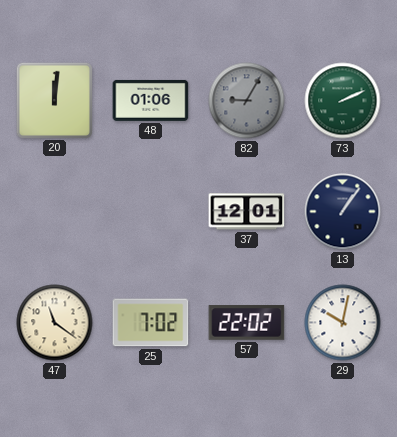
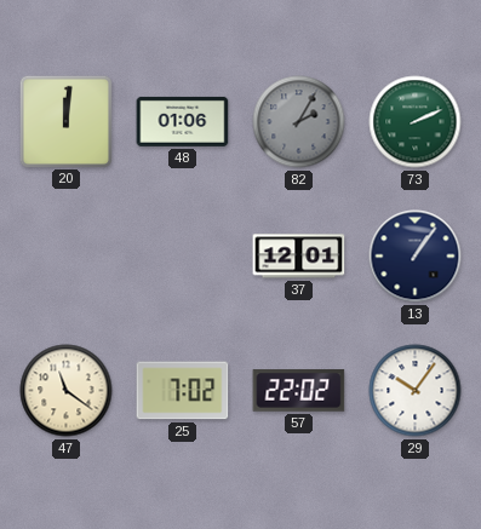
82: 9:05 -> 2:05 (299, 122)
29: 10:02 -> 10:06 (416, 391)
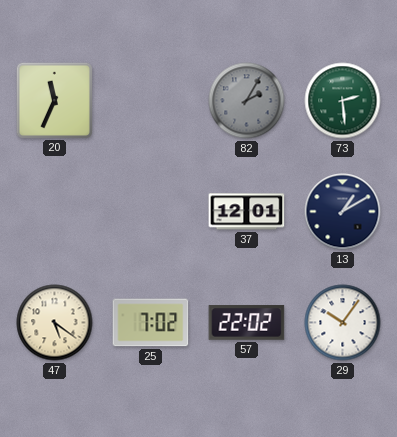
20: 12:01 -> 11:34 (54, 100)
48: 01:06 -> none (183, 121)
73: 2:11 -> 2:29 (343, 101)
13: 1:06 -> 1:10 (343, 212)
47: 11:21 -> 5:21 (55, 323)
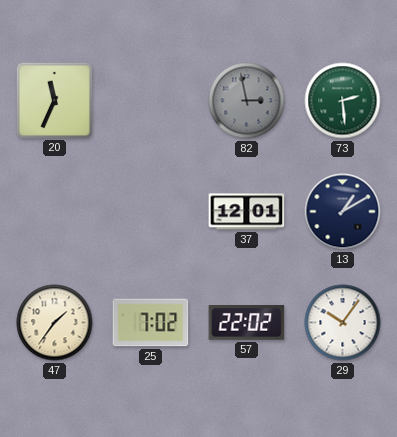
82: 2:05 -> 2:58 (247, 101)
47: 5:21 -> 1:36 (55, 323)
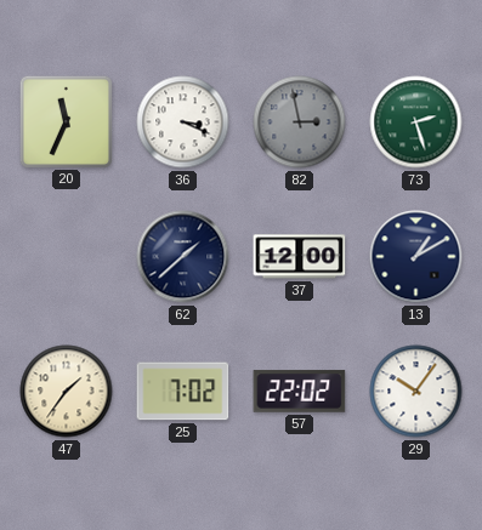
36: none -> 3:19 (183, 122)
73: 2:29 -> 2:27 (416, 122)
62: none -> 1:38 (183, 257)
37: 12:01 -> 12:00 (300, 257)
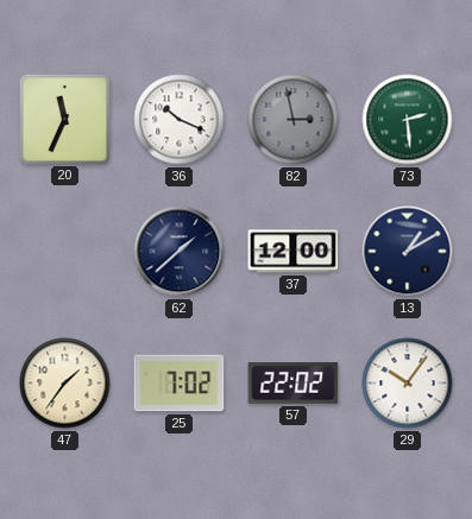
36: 3:19 -> 10:19 (180, 120)
73: 2:27 -> 2:29 (408, 120)
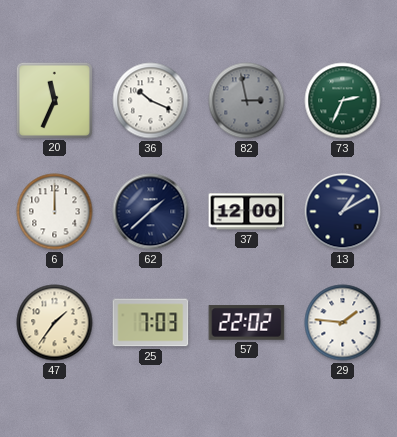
73: 2:29 -> 2:34 (343, 101)
6: none -> 12:00 (55, 212)
25: 7:02 -> 7:03 (151, 323)
29: 10:06 -> 1:46 (343, 323)
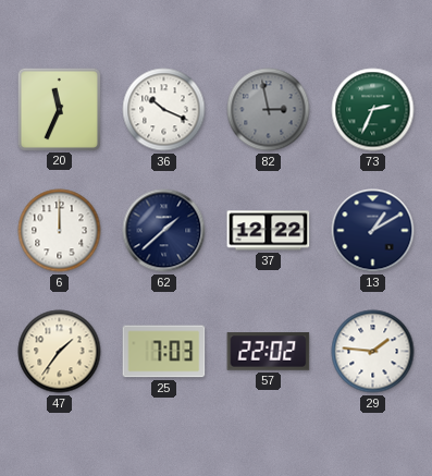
37: 12:00 -> 12:22 (269, 231)
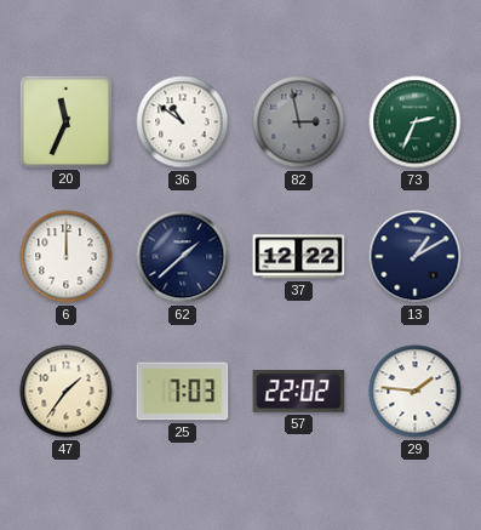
36: 10:19 -> 10:51 (183, 122)
